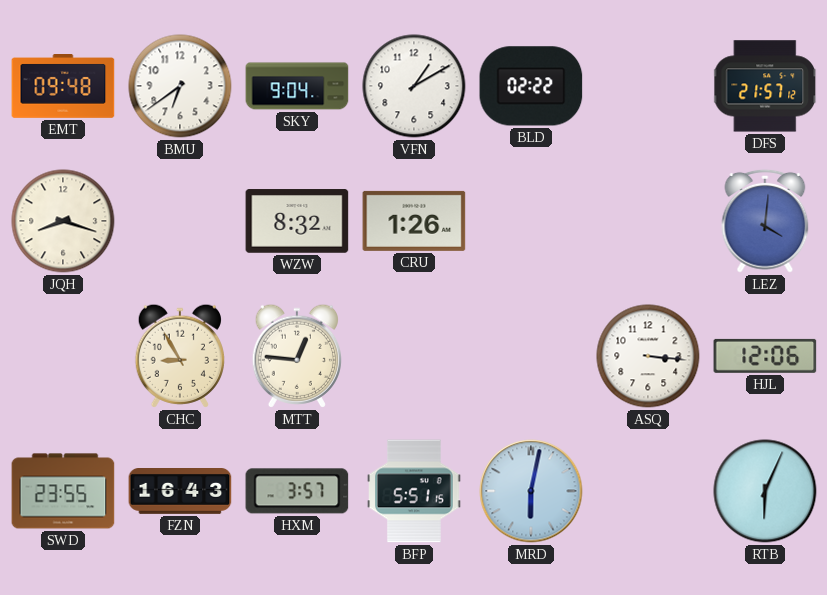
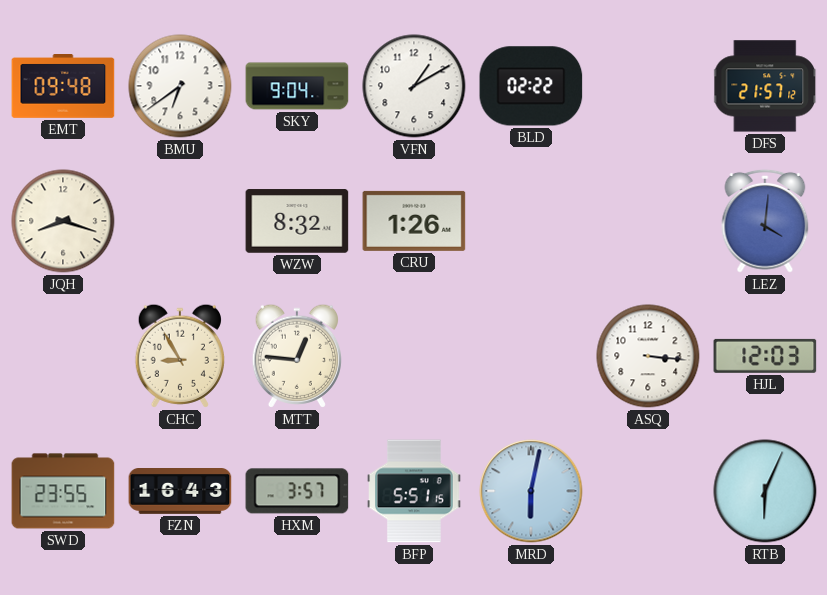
HJL: 12:06 -> 12:03 (765, 356)
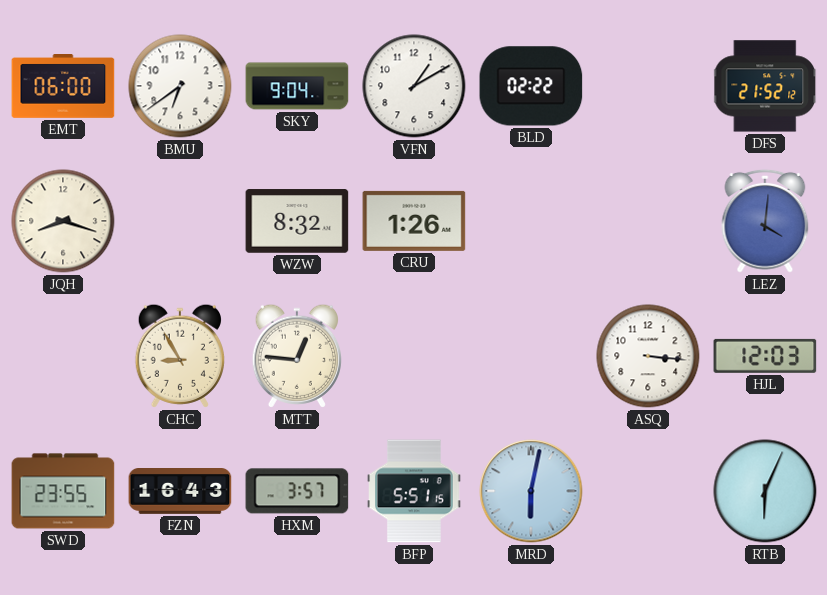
EMT: 09:48 -> 06:00 (63, 87)
DFS: 21:57 -> 21:52 (766, 86)
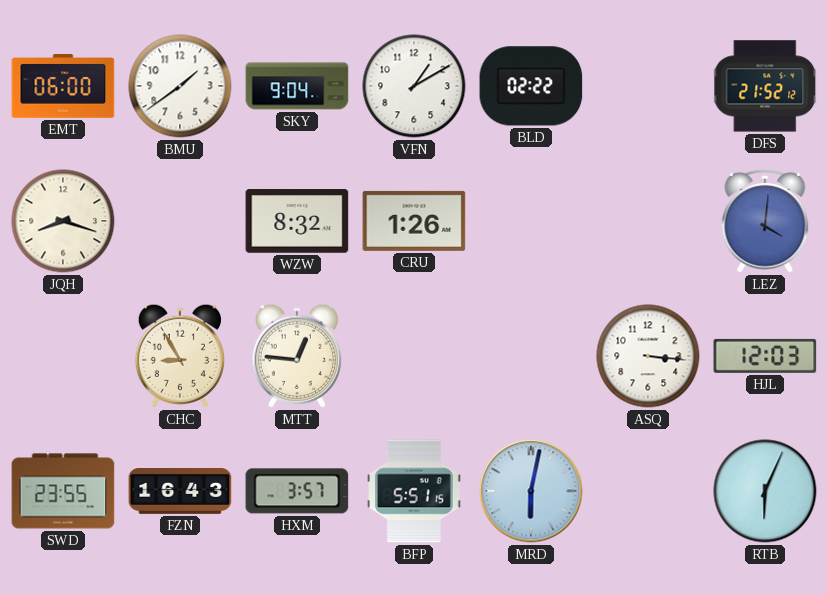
BMU: 6:39 -> 1:39 (180, 86)
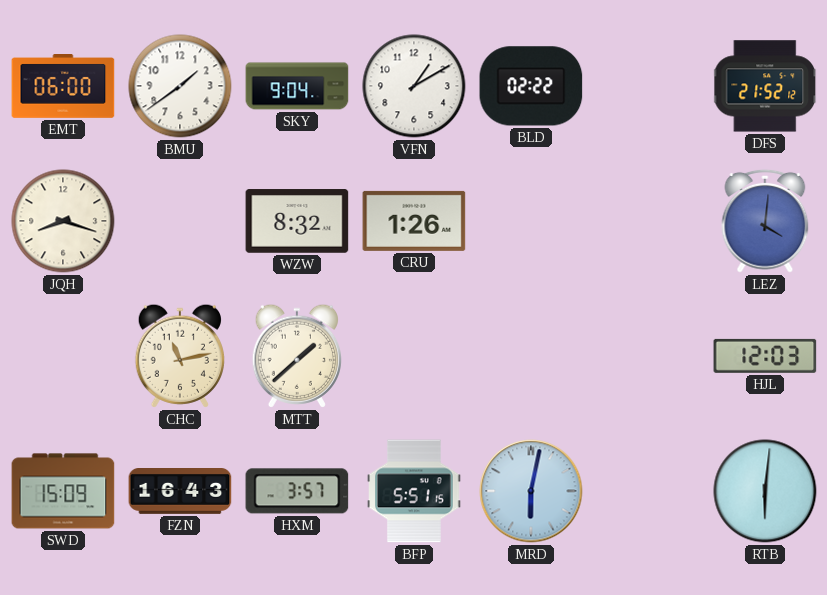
CHC: 8:55 -> 11:13 (179, 356)
MTT: 12:46 -> 1:38 (296, 356)
ASQ: 3:16 -> none (648, 356)
SWD: 23:55 -> 15:09 (63, 491)
RTB: 6:04 -> 6:01 (765, 491)
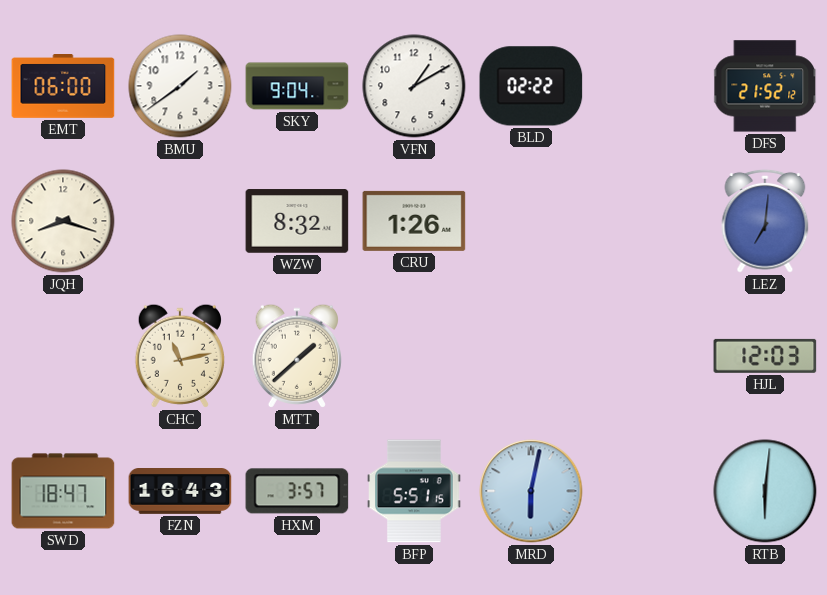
LEZ: 4:01 -> 7:01 (765, 221)
SWD: 15:09 -> 18:47 (63, 491)
